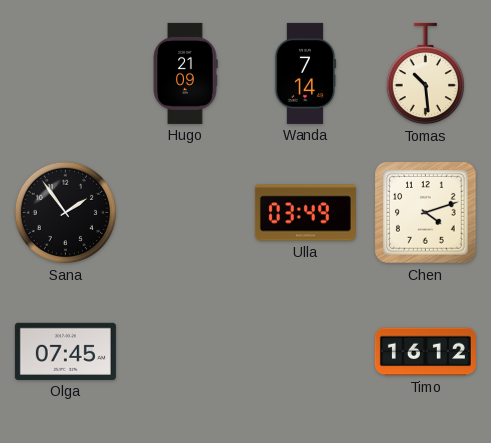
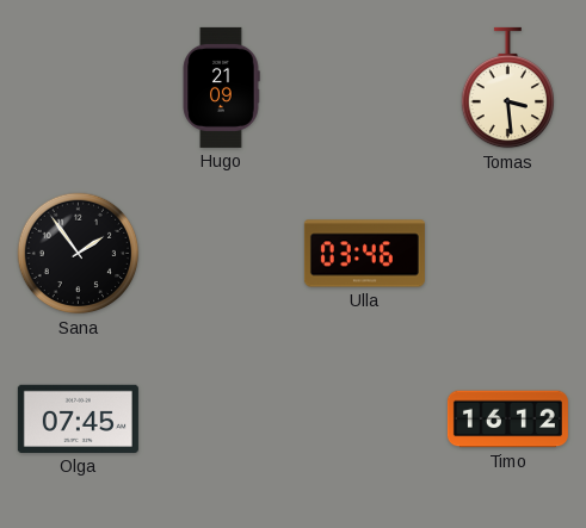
Wanda: 7:14 -> none (305, 73)
Tomas: 10:29 -> 3:29 (507, 88)
Ulla: 03:49 -> 03:46 (364, 254)
Chen: 4:12 -> none (426, 213)
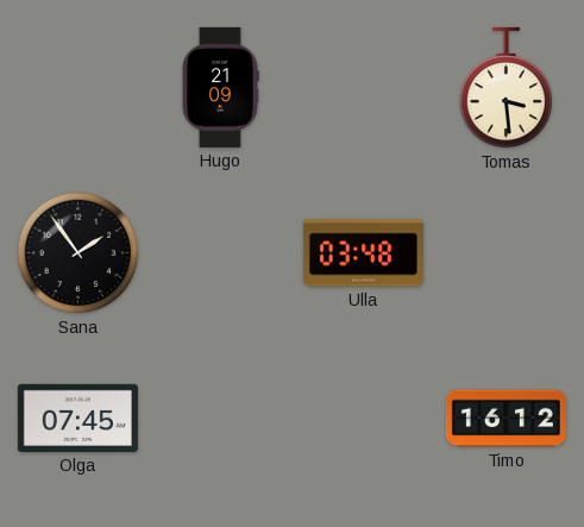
Ulla: 03:46 -> 03:48 (363, 253)
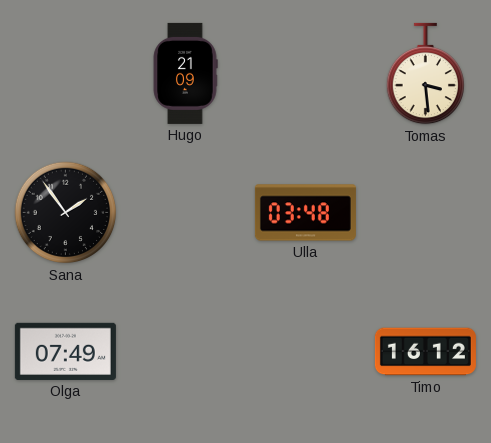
Olga: 07:45 -> 07:49 (65, 351)
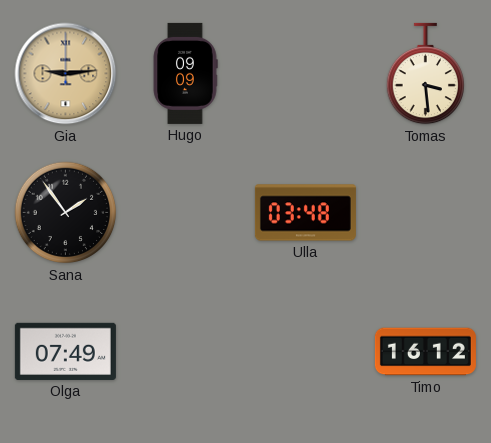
Gia: none -> 9:14 (66, 74)
Hugo: 21:09 -> 09:09 (185, 73)
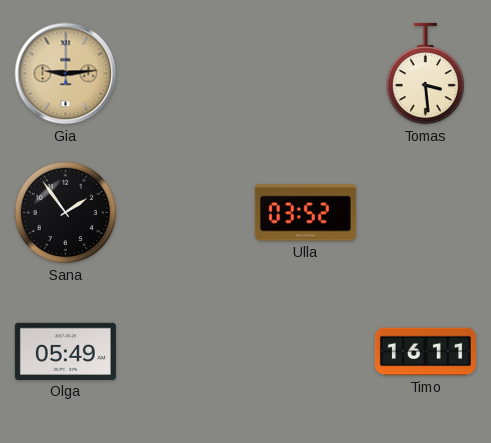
Hugo: 09:09 -> none (185, 73)
Ulla: 03:48 -> 03:52 (305, 213)
Olga: 07:49 -> 05:49 (65, 351)
Timo: 16:12 -> 16:11 (425, 352)
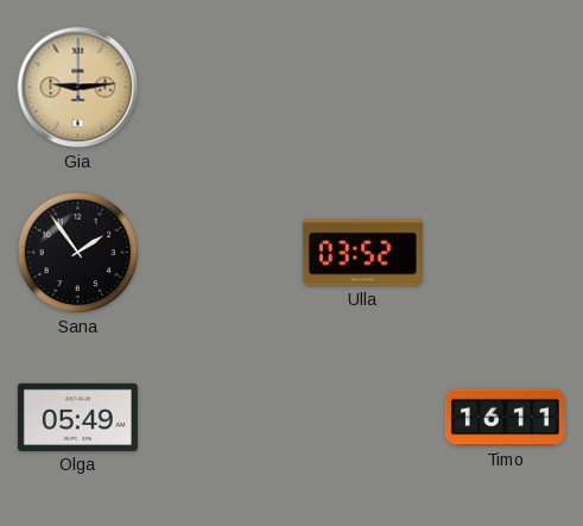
Tomas: 3:29 -> none (425, 74)
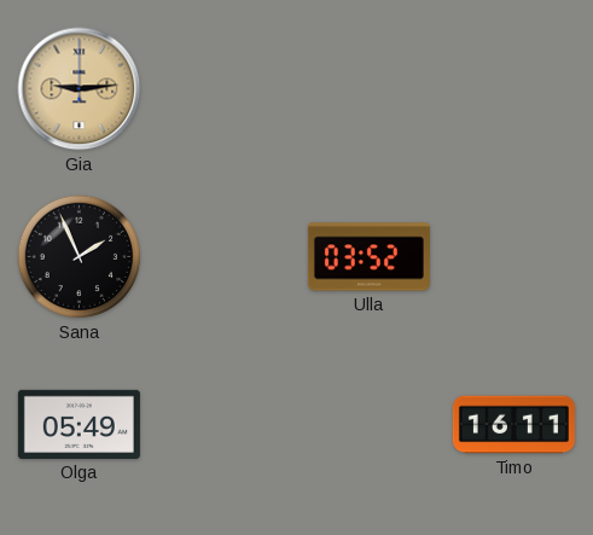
Sana: 1:54 -> 1:56 (80, 257)
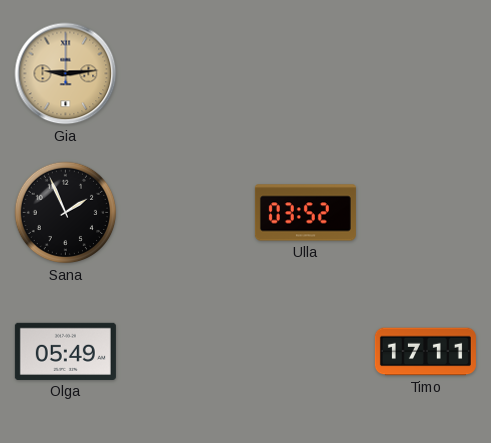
Timo: 16:11 -> 17:11 (425, 352)
